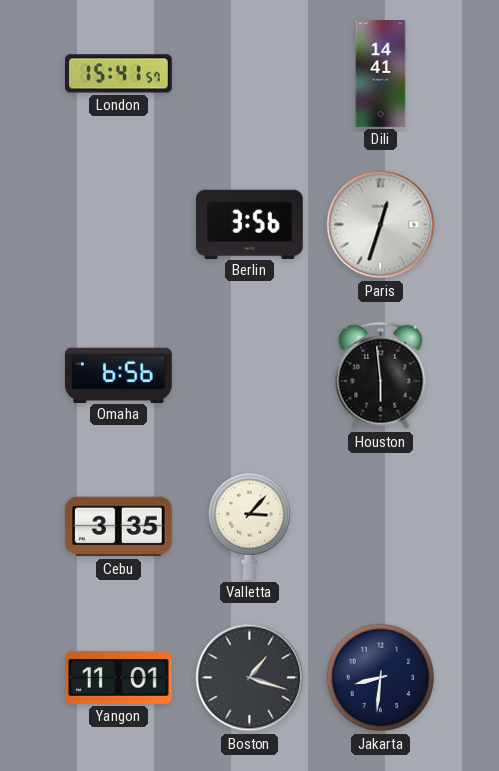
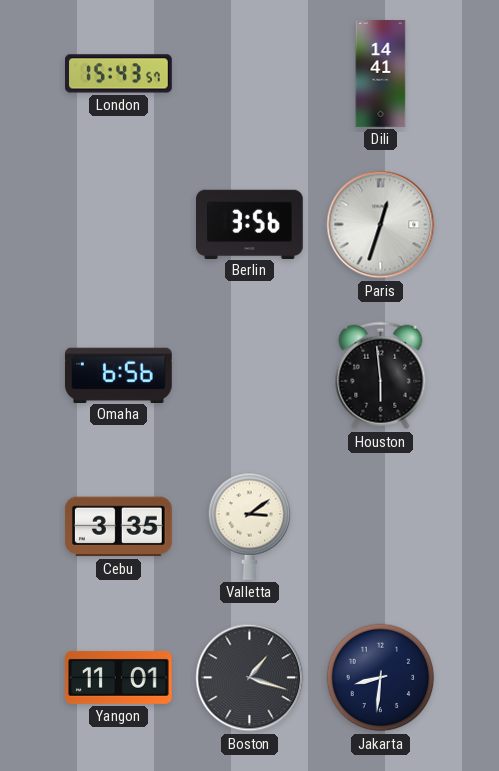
London: 15:41 -> 15:43 (119, 74)
Valletta: 3:07 -> 3:09 (250, 526)
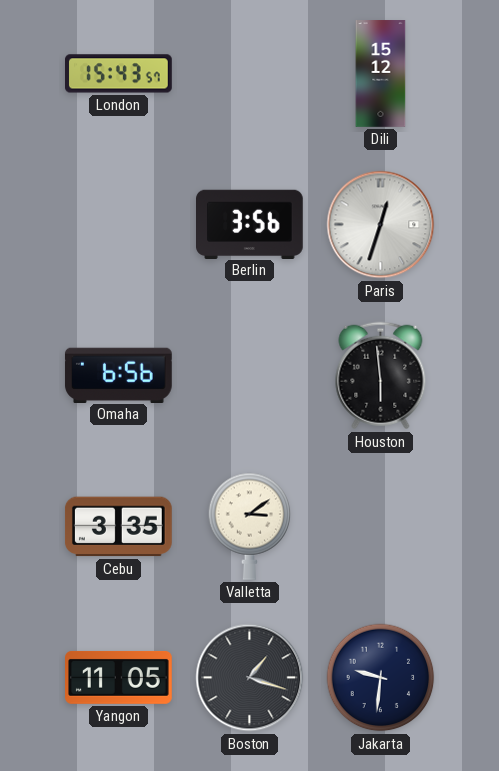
Dili: 14:41 -> 15:12 (381, 74)
Yangon: 11:01 -> 11:05 (119, 677)
Jakarta: 8:31 -> 9:31 (381, 678)
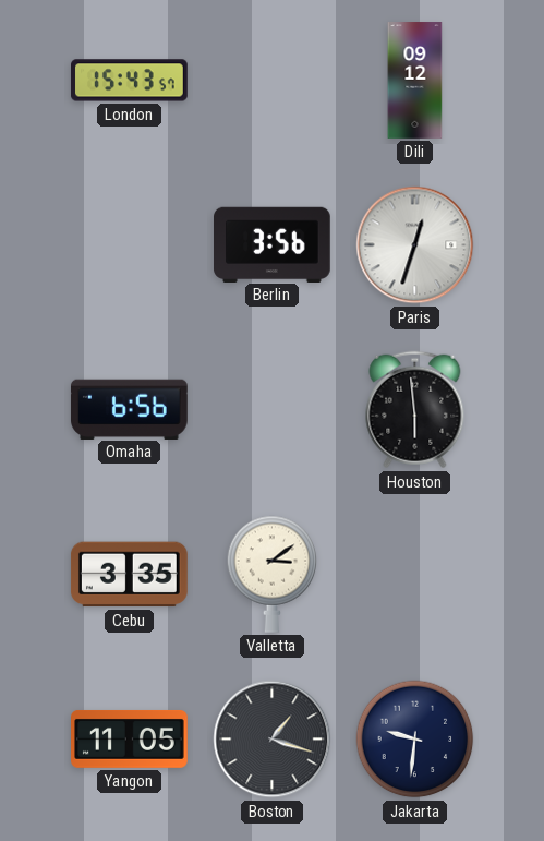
Dili: 15:12 -> 09:12 (415, 81)
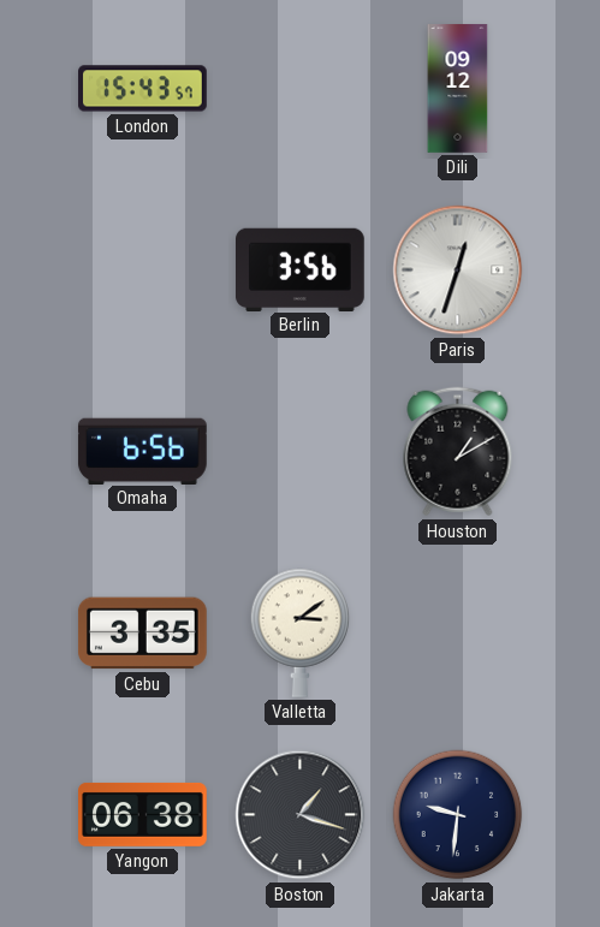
Houston: 5:59 -> 1:10 (458, 452)
Yangon: 11:05 -> 06:38 (143, 814)
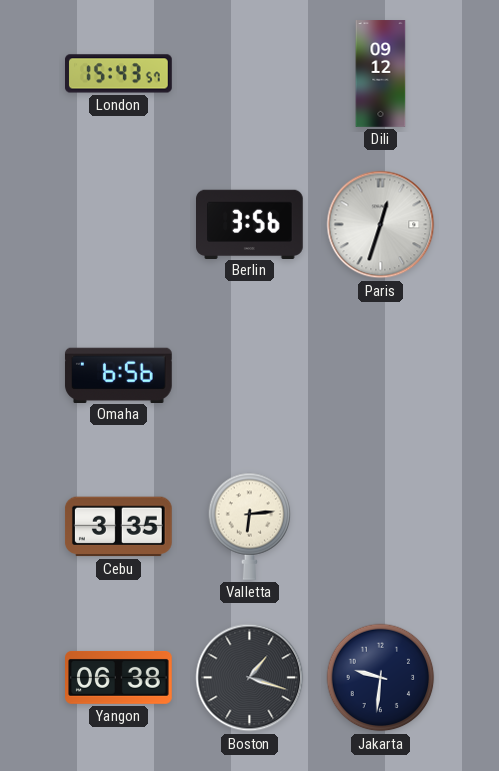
Houston: 1:10 -> none (458, 452)
Valletta: 3:09 -> 6:14 (250, 526)
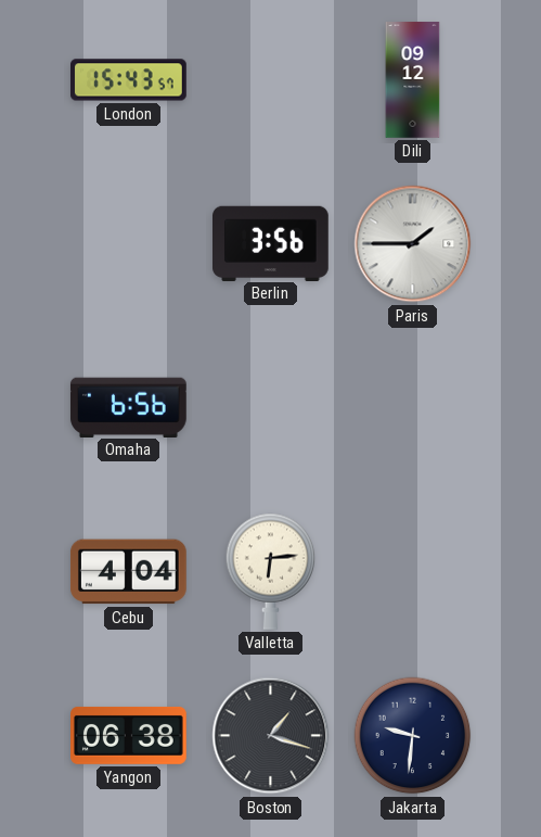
Paris: 12:33 -> 1:45 (413, 244)
Cebu: 3:35 -> 4:04 (128, 572)
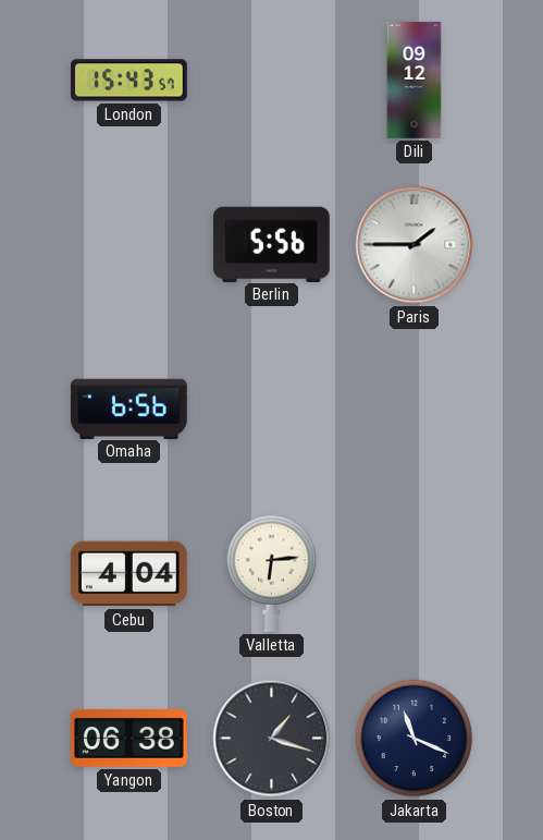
Berlin: 3:56 -> 5:56 (272, 244)
Jakarta: 9:31 -> 11:19 (415, 739)
